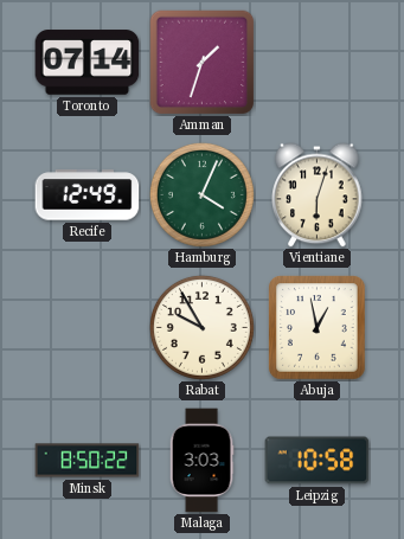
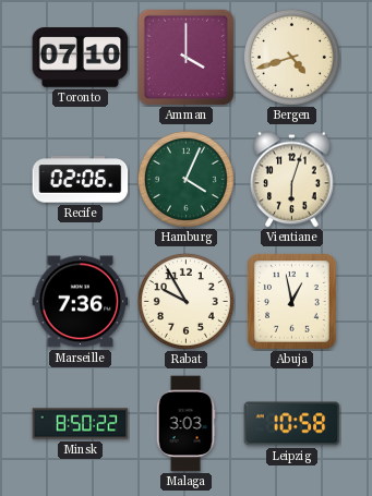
Toronto: 07:14 -> 07:10 (81, 58)
Amman: 1:33 -> 4:00 (185, 57)
Bergen: none -> 4:42 (291, 57)
Recife: 12:49 -> 02:06 (81, 180)
Marseille: none -> 7:36 (81, 302)
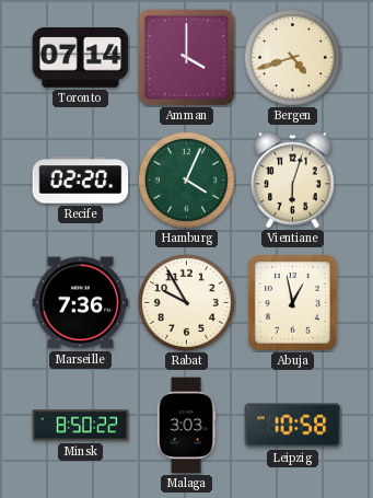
Toronto: 07:10 -> 07:14 (81, 58)
Recife: 02:06 -> 02:20 (81, 181)
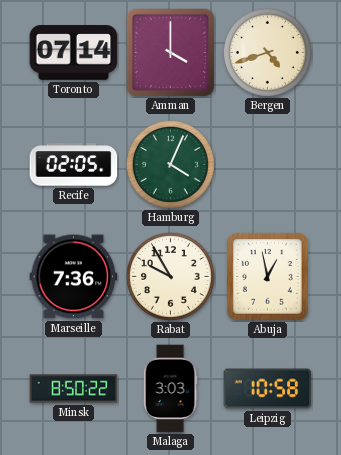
Recife: 02:20 -> 02:05 (74, 165)
Vientiane: 6:03 -> none (293, 181)
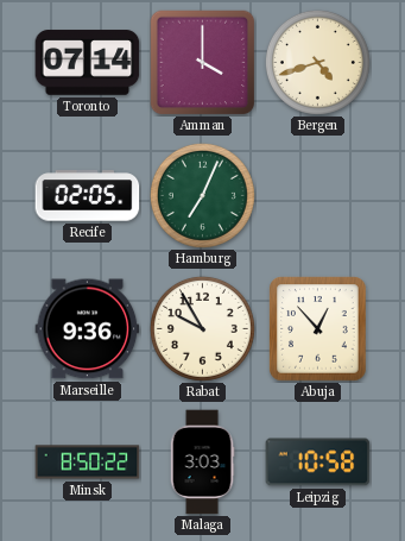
Hamburg: 4:04 -> 7:04 (202, 195)
Marseille: 7:36 -> 9:36 (88, 329)
Abuja: 12:58 -> 12:53 (318, 329)
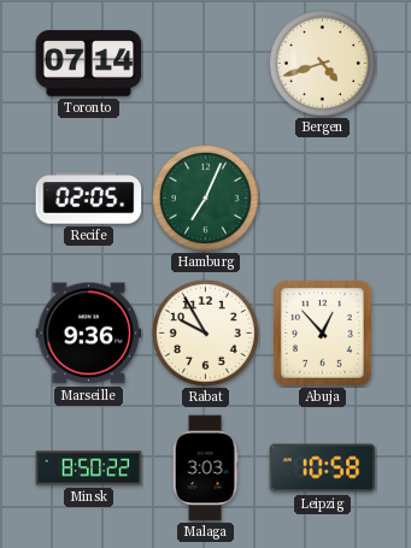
Amman: 4:00 -> none (202, 62)
